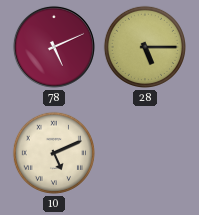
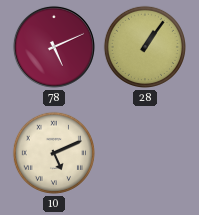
28: 5:15 -> 1:06 (145, 47)
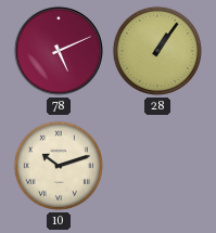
10: 5:11 -> 10:12 (59, 166)
